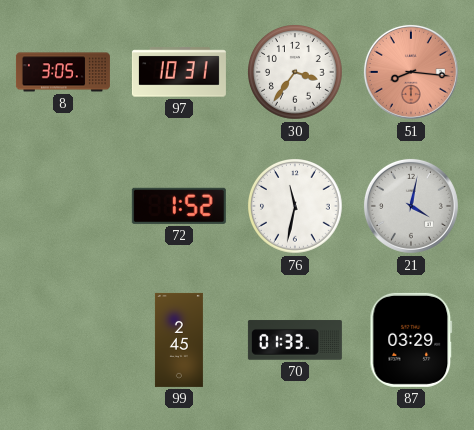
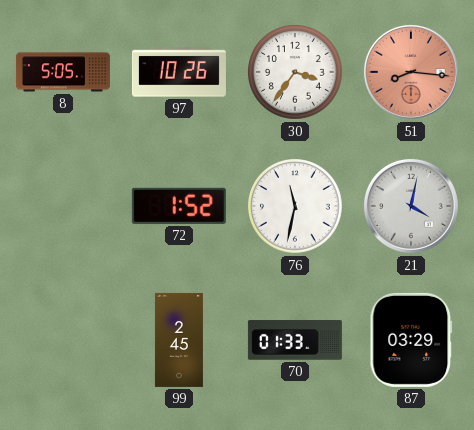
8: 3:05 -> 5:05 (63, 72)
97: 10:31 -> 10:26 (179, 72)
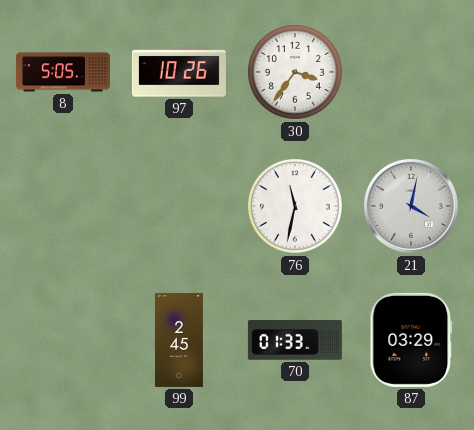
51: 8:16 -> none (411, 72)
72: 1:52 -> none (179, 206)
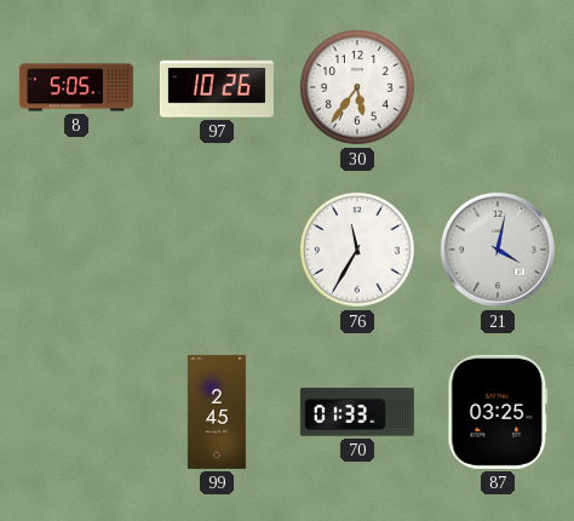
30: 3:36 -> 5:36 (358, 88)
76: 11:32 -> 11:35 (358, 251)
87: 03:29 -> 03:25 (498, 412)
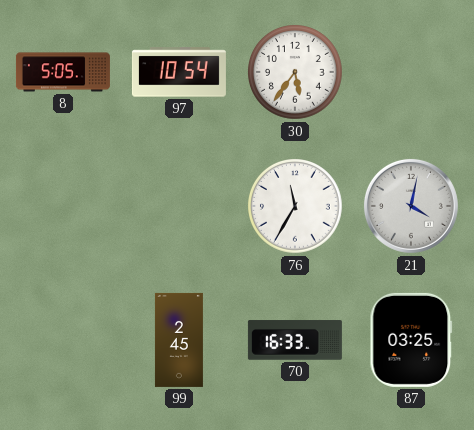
97: 10:26 -> 10:54 (179, 72)
70: 01:33 -> 16:33 (295, 340)
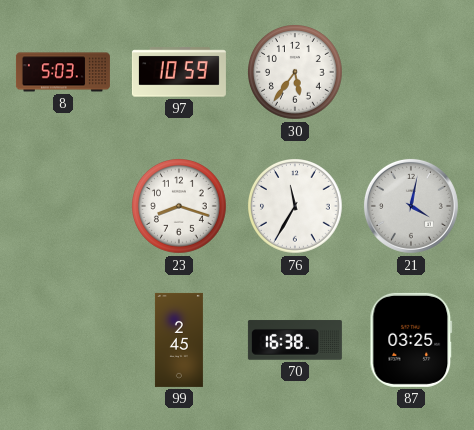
8: 5:05 -> 5:03 (63, 72)
97: 10:54 -> 10:59 (179, 72)
23: none -> 8:18 (180, 207)
70: 16:33 -> 16:38 (295, 340)
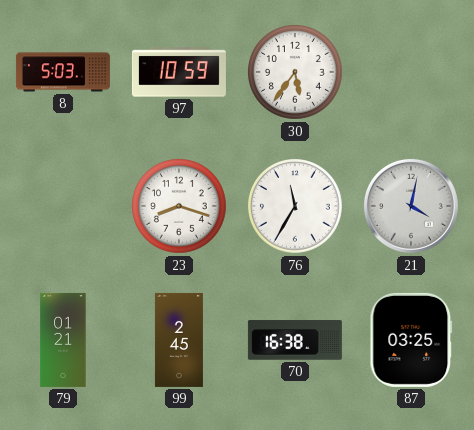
79: none -> 01:21 (63, 340)
